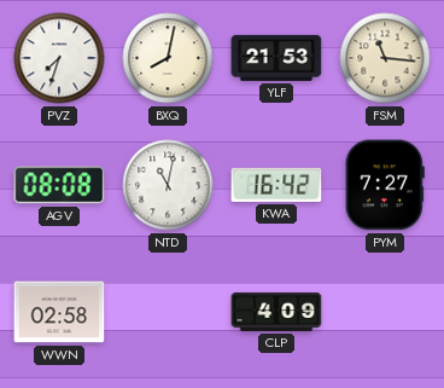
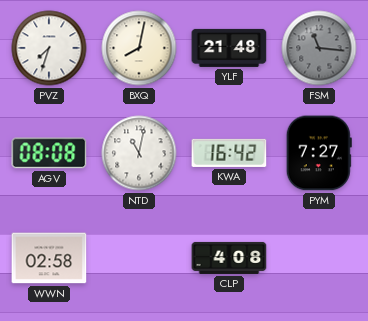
YLF: 21:53 -> 21:48 (229, 48)
FSM dial: cream -> grey (319, 48)
CLP: 4:09 -> 4:08 (229, 258)
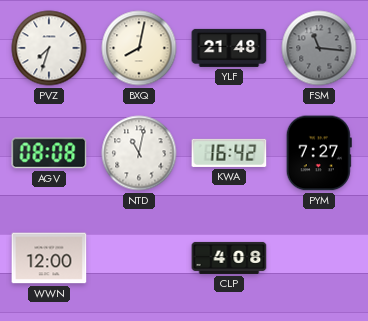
WWN: 02:58 -> 12:00 (49, 258)
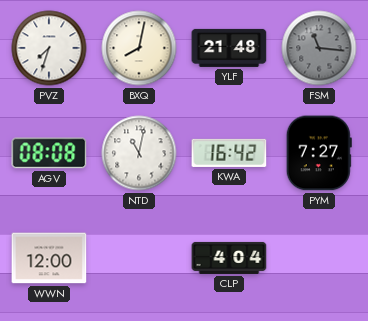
CLP: 4:08 -> 4:04 (229, 258)
